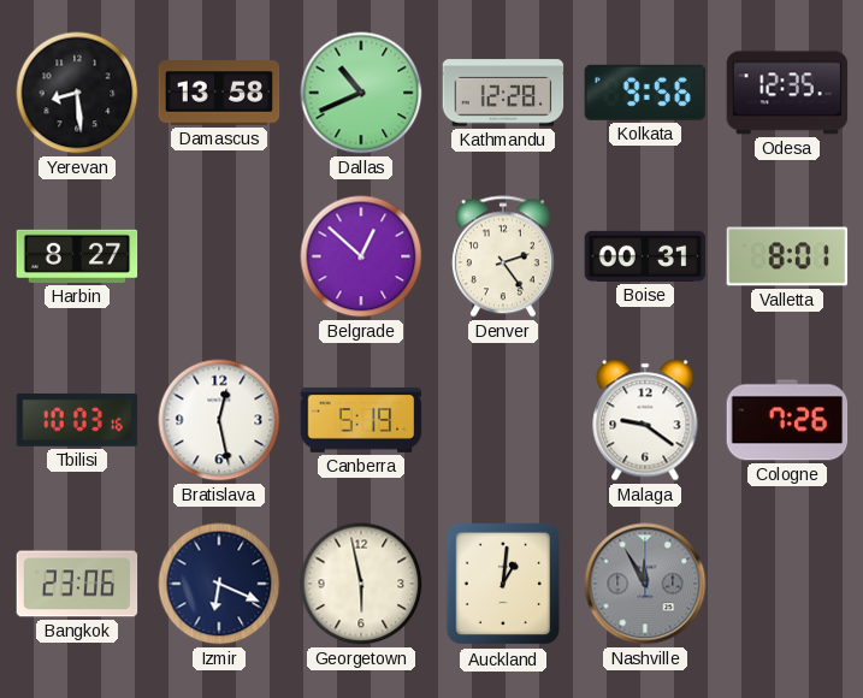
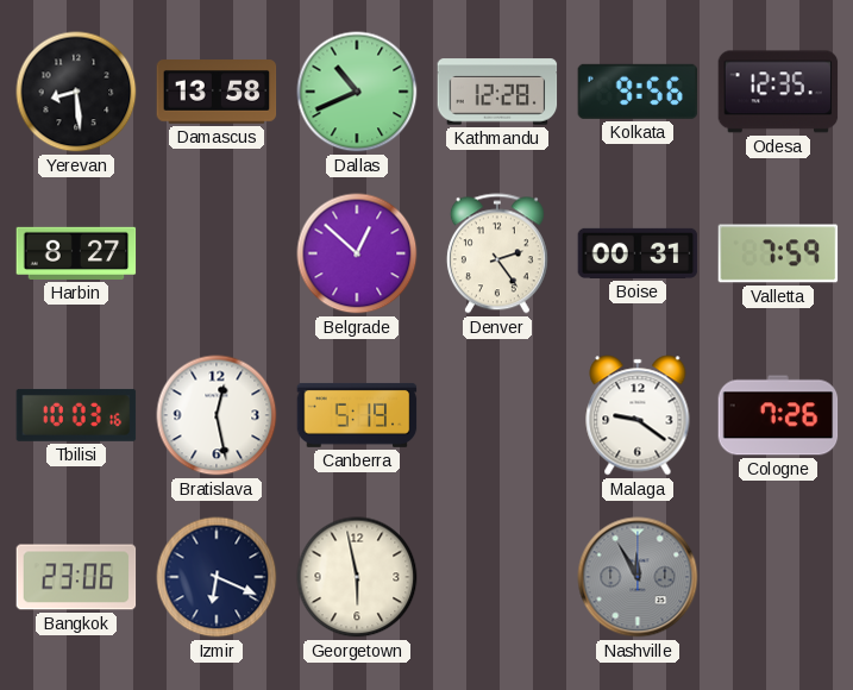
Valletta: 8:01 -> 7:59 (778, 253)
Auckland: 1:01 -> none (503, 584)
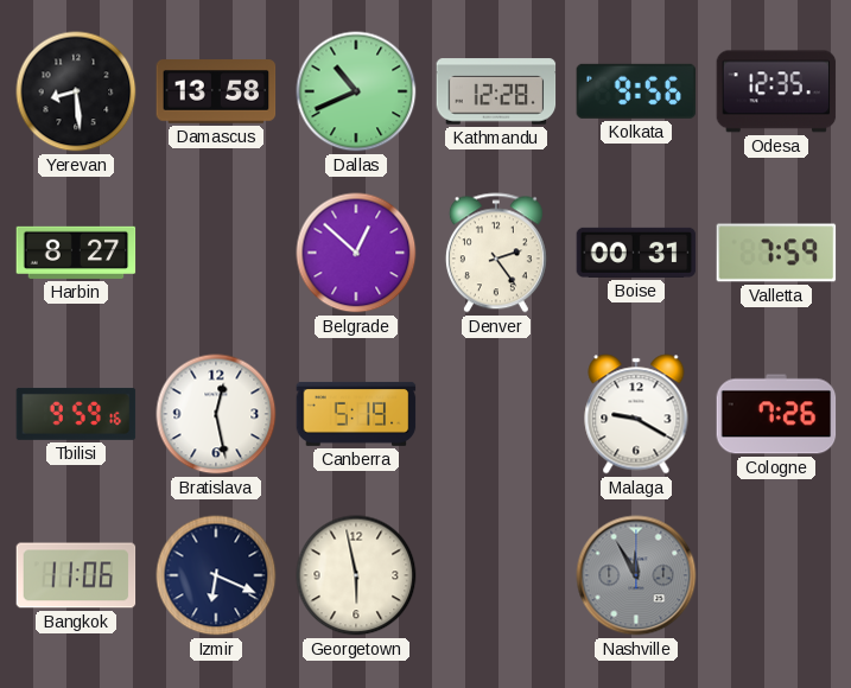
Tbilisi: 10:03 -> 9:59 (76, 414)
Malaga: 9:21 -> 9:20 (636, 414)
Bangkok: 23:06 -> 11:06 (76, 575)
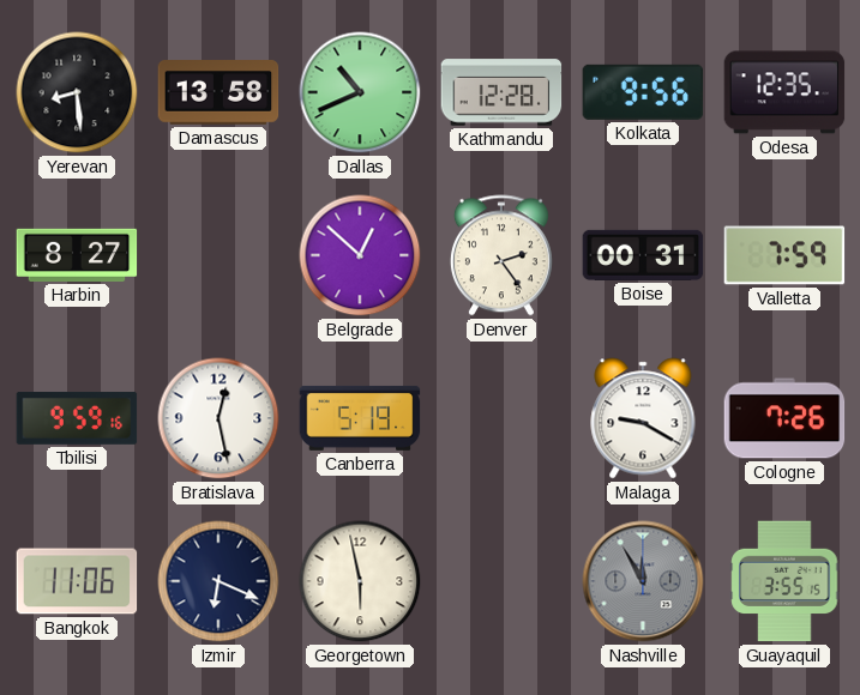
Guayaquil: none -> 3:55 (784, 581)
